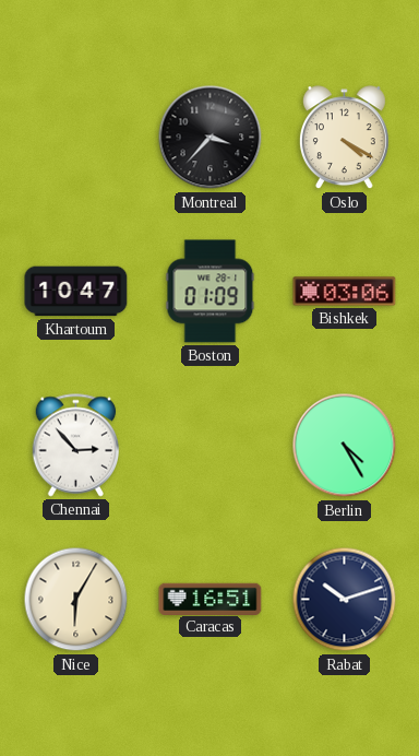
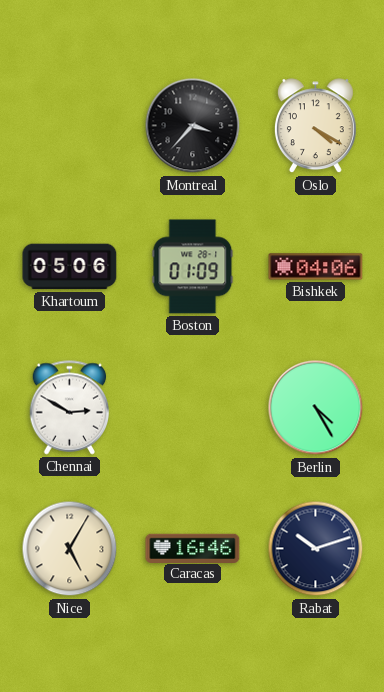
Khartoum: 10:47 -> 05:06 (70, 267)
Bishkek: 03:06 -> 04:06 (316, 267)
Chennai: 2:53 -> 2:50 (70, 408)
Nice: 6:05 -> 5:05 (70, 549)
Caracas: 16:51 -> 16:46 (193, 548)
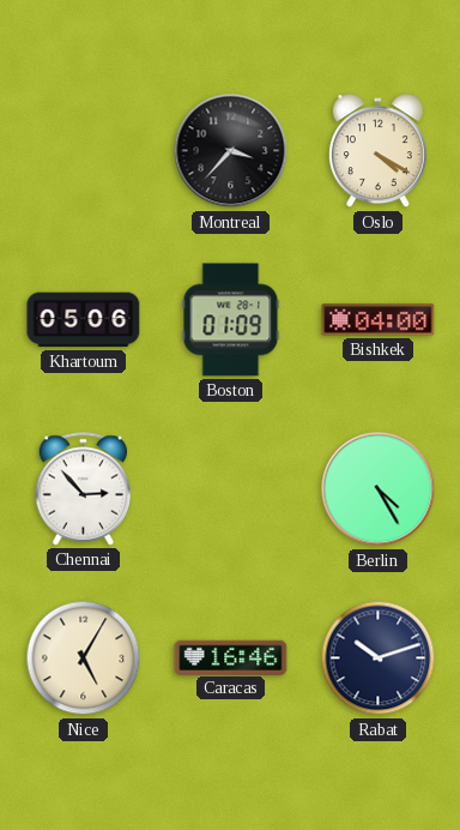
Bishkek: 04:06 -> 04:00 (379, 320)
Chennai: 2:50 -> 2:53 (84, 489)
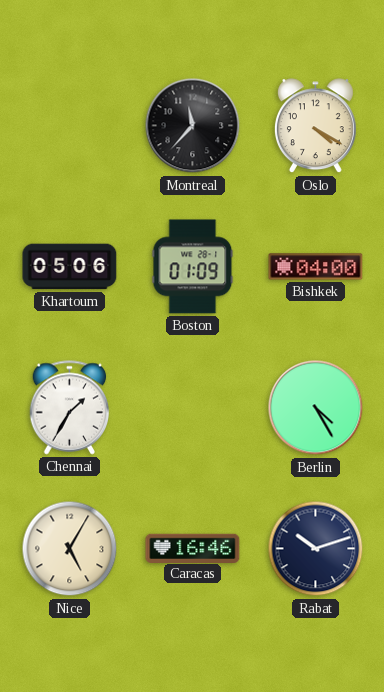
Montreal: 3:37 -> 11:37 (193, 126)
Chennai: 2:53 -> 1:35 (70, 408)
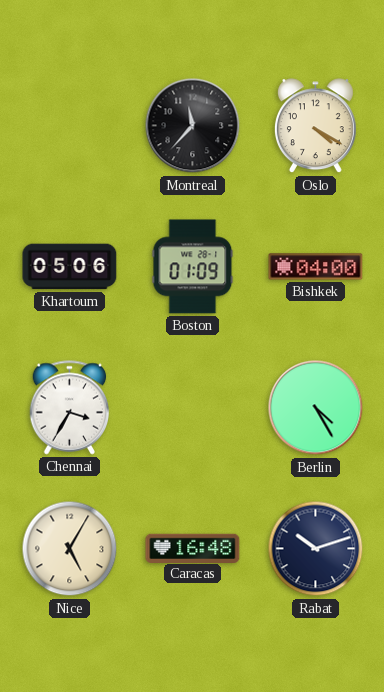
Chennai: 1:35 -> 3:35 (70, 408)
Caracas: 16:46 -> 16:48 (193, 548)
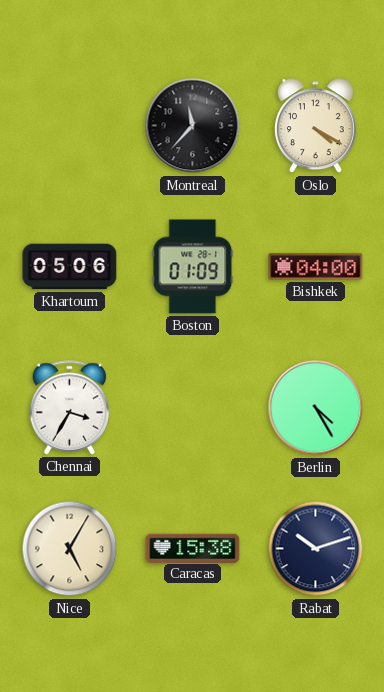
Caracas: 16:48 -> 15:38 (193, 548)
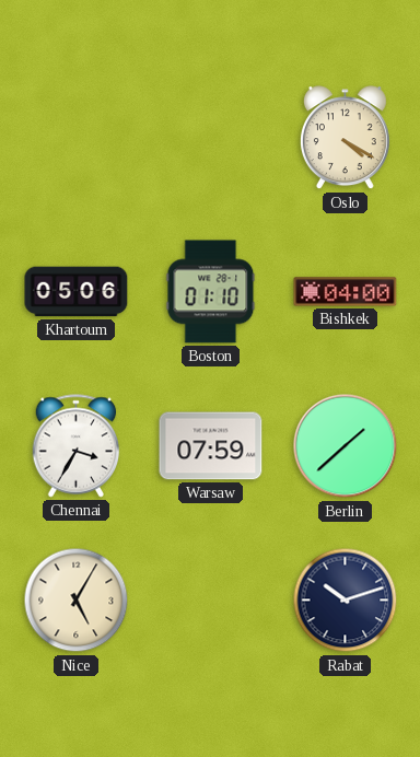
Montreal: 11:37 -> none (193, 126)
Boston: 01:09 -> 01:10 (211, 292)
Warsaw: none -> 07:59 (211, 446)
Berlin: 4:25 -> 1:38 (346, 446)
Caracas: 15:38 -> none (193, 548)
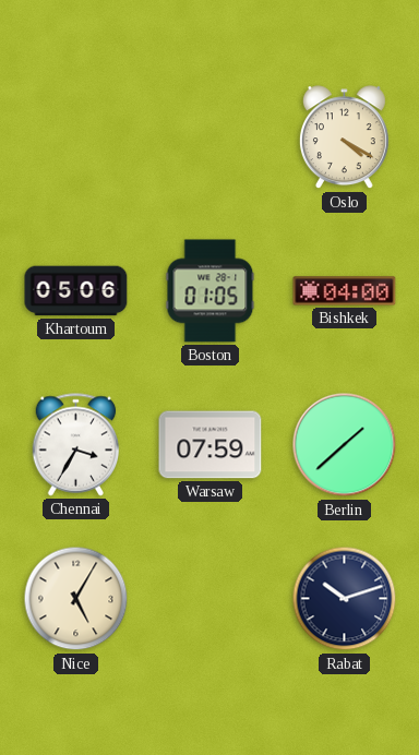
Boston: 01:10 -> 01:05 (211, 291)
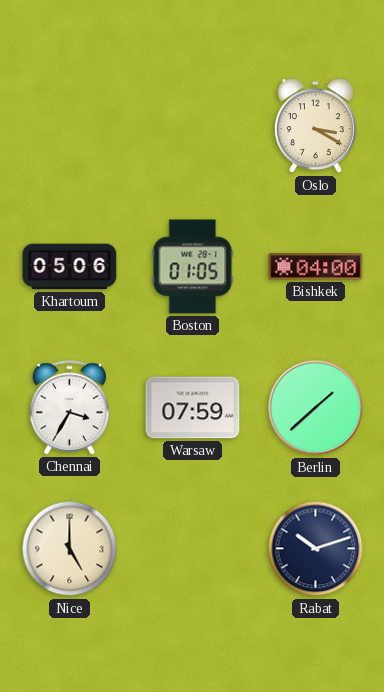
Oslo: 4:20 -> 3:20 (315, 126)
Nice: 5:05 -> 5:00 (70, 549)
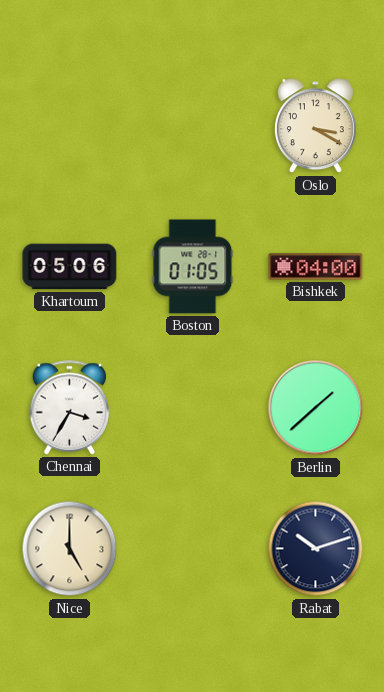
Warsaw: 07:59 -> none (193, 408)
